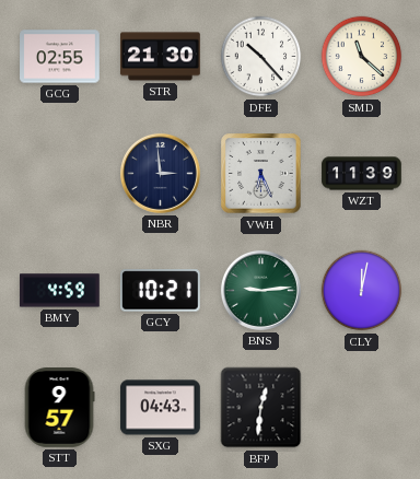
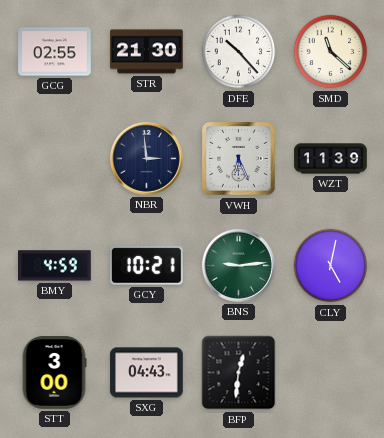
CLY: 12:02 -> 5:02 (331, 266)
STT: 9:57 -> 3:00 (54, 373)
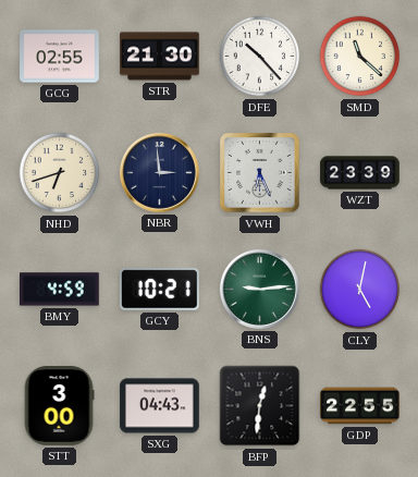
NHD: none -> 6:42 (60, 173)
WZT: 11:39 -> 23:39 (360, 173)
GDP: none -> 22:55 (360, 406)
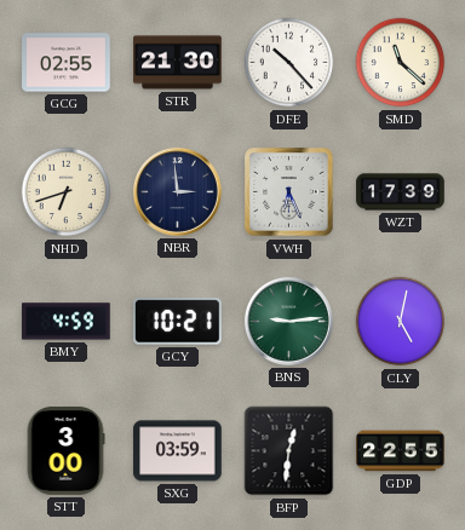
WZT: 23:39 -> 17:39 (401, 192)
SXG: 04:43 -> 03:59 (178, 451)
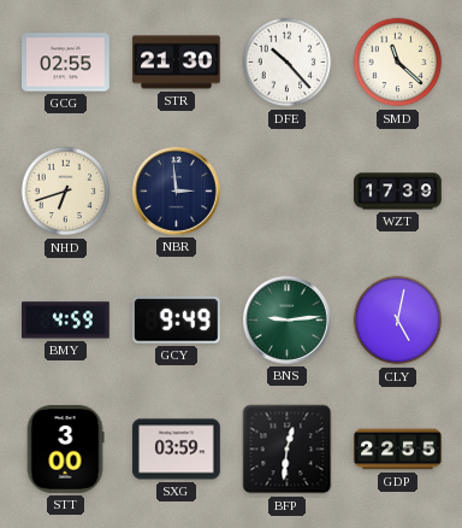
VWH: 6:26 -> none (289, 192)
GCY: 10:21 -> 9:49 (177, 321)
